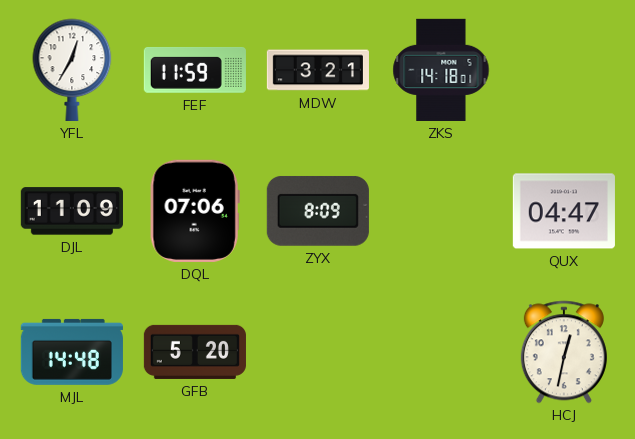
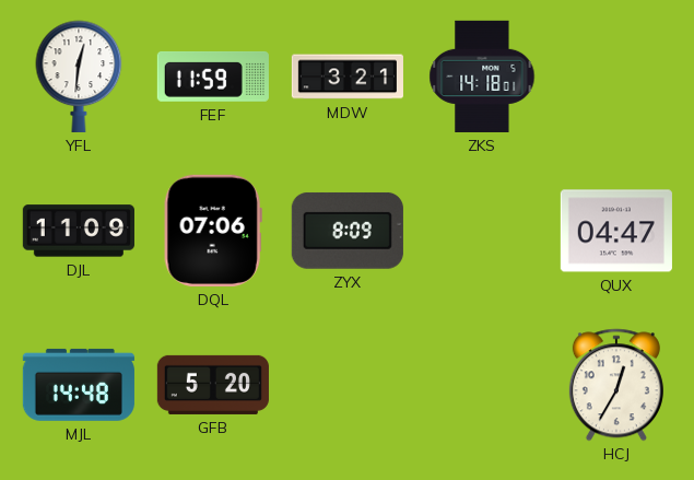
YFL: 12:35 -> 12:31 (79, 77)
HCJ: 12:32 -> 12:35 (616, 385)
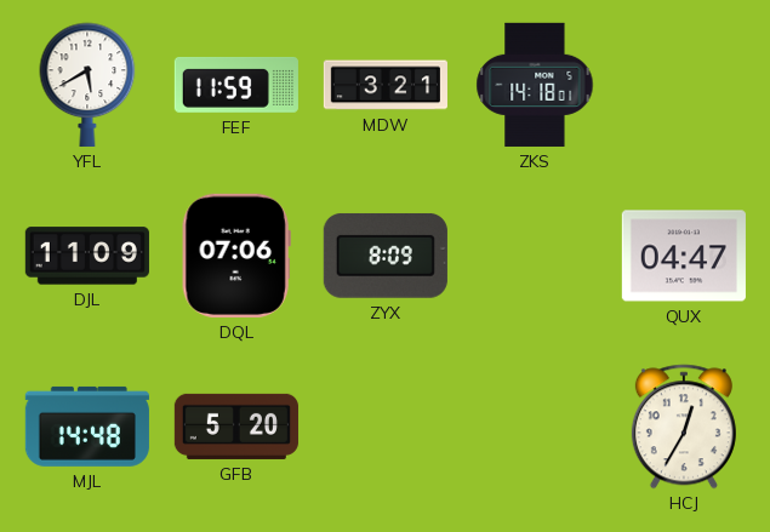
YFL: 12:31 -> 5:40 (87, 85)
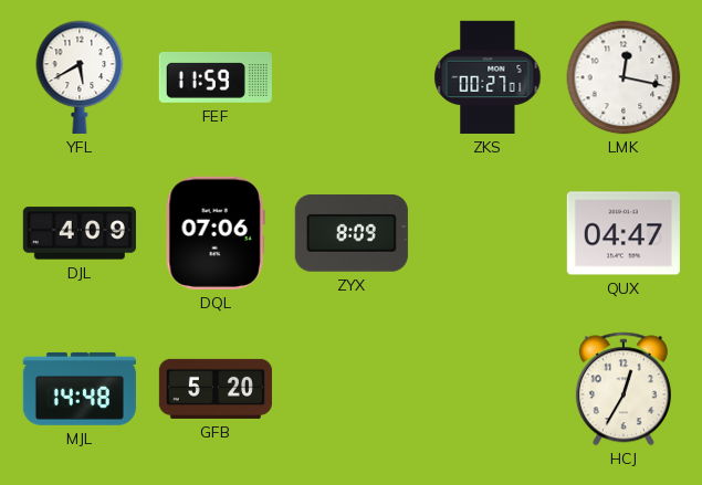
MDW: 3:21 -> none (386, 85)
ZKS: 14:18 -> 00:27 (488, 77)
LMK: none -> 12:17 (624, 77)
DJL: 11:09 -> 4:09 (80, 233)
